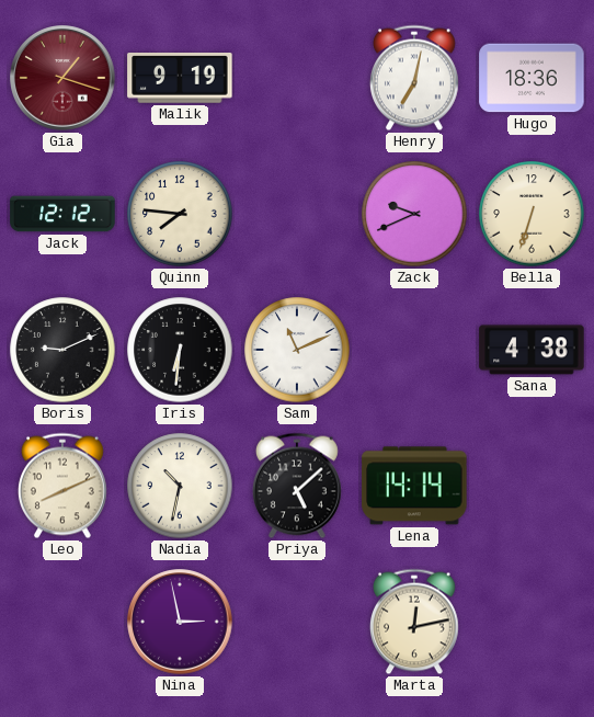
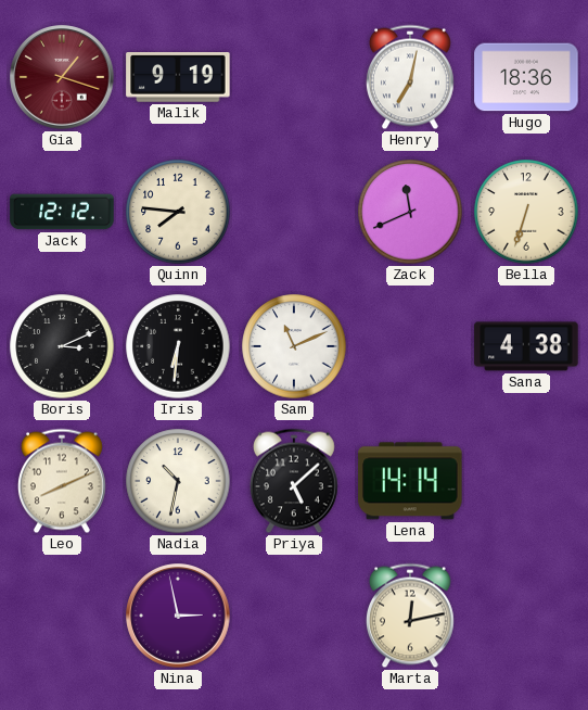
Zack: 9:41 -> 11:41 (410, 212)
Boris: 9:11 -> 3:11 (62, 346)
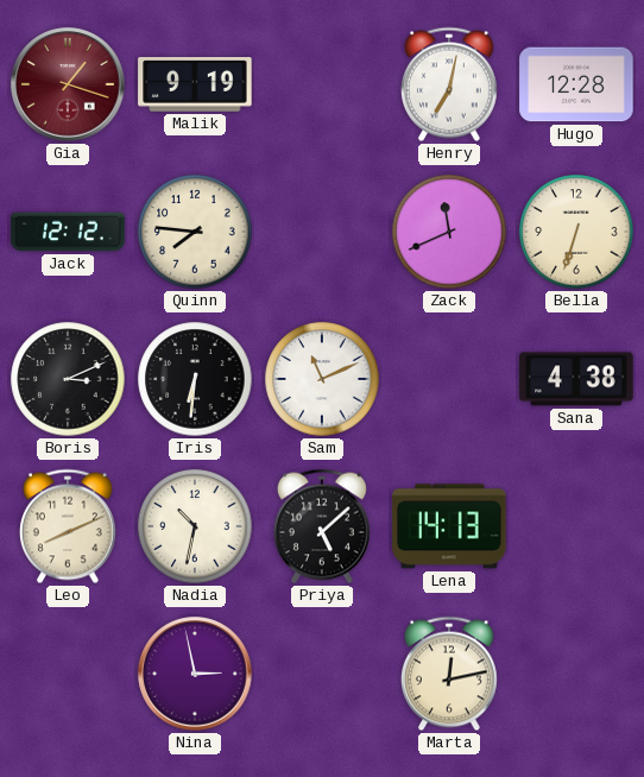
Hugo: 18:36 -> 12:28 (576, 84)
Lena: 14:14 -> 14:13 (449, 526)
